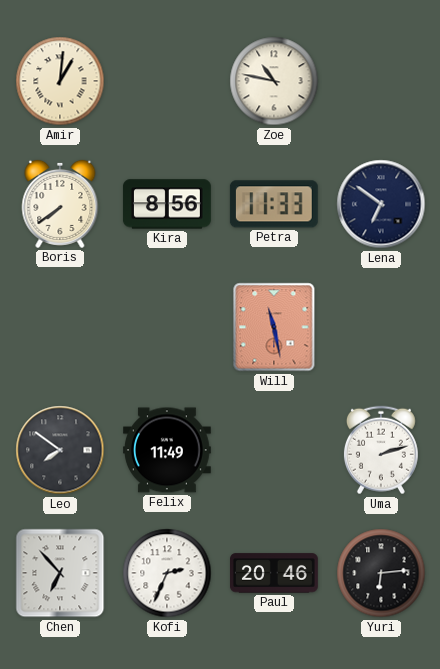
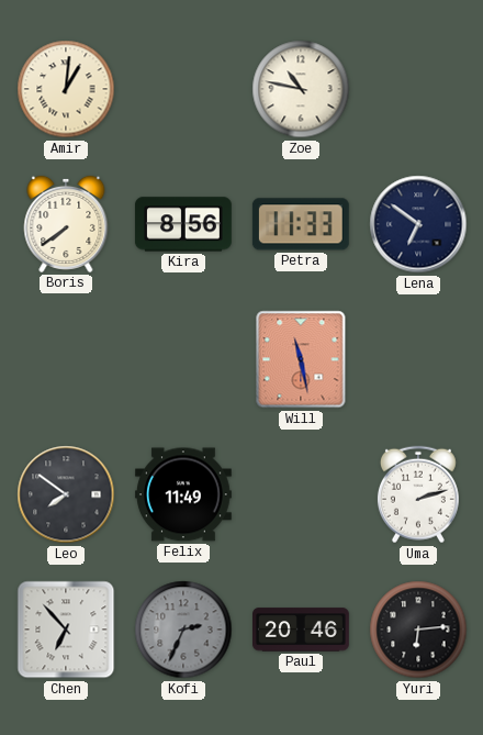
Kofi dial: white -> grey (183, 630)
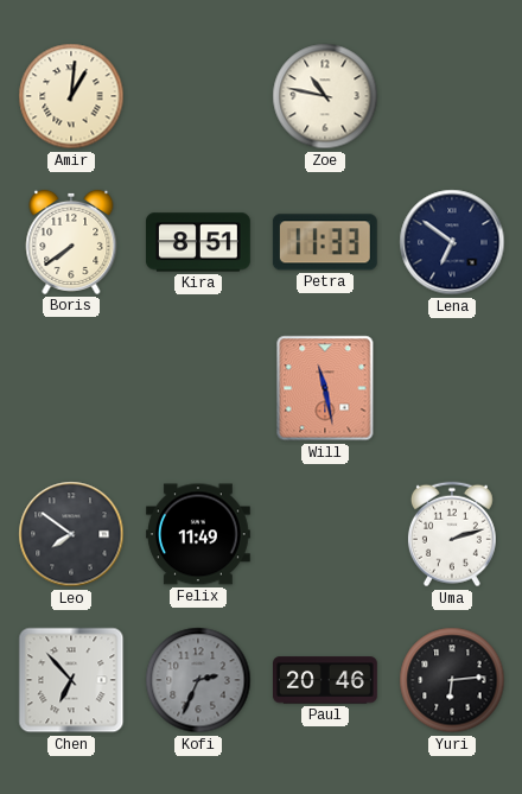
Kira: 8:56 -> 8:51 (198, 242)
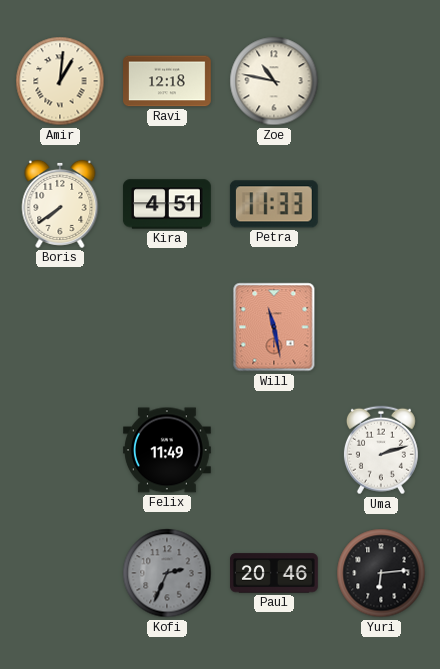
Ravi: none -> 12:18 (168, 81)
Kira: 8:51 -> 4:51 (167, 204)
Lena: 6:51 -> none (452, 242)
Leo: 7:51 -> none (71, 534)
Chen: 6:53 -> none (71, 680)
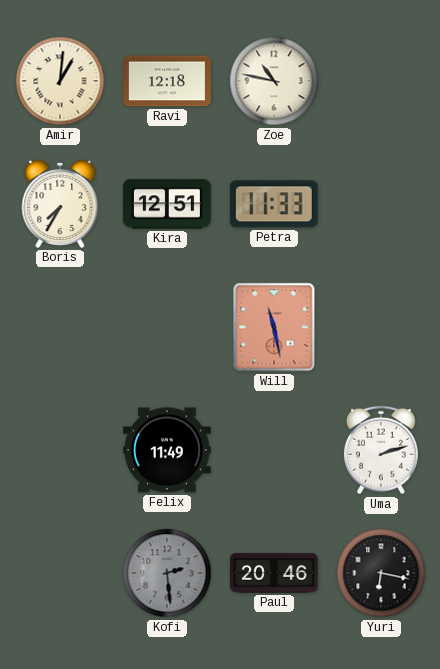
Boris: 7:39 -> 7:35 (60, 204)
Kira: 4:51 -> 12:51 (167, 204)
Kofi: 2:34 -> 2:29 (167, 573)
Yuri: 6:14 -> 6:17 (381, 573)
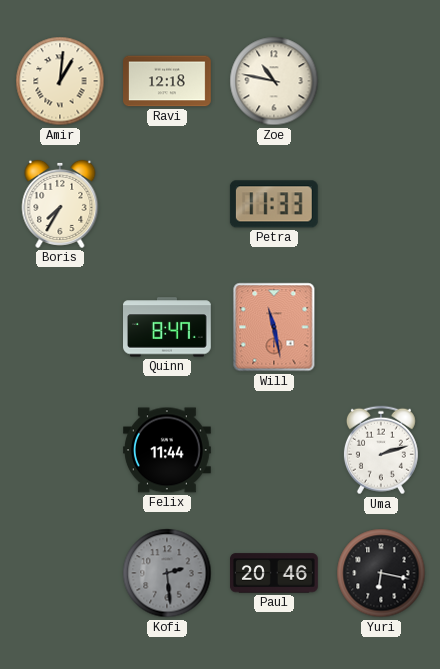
Kira: 12:51 -> none (167, 204)
Quinn: none -> 8:47 (168, 327)
Felix: 11:49 -> 11:44 (168, 450)
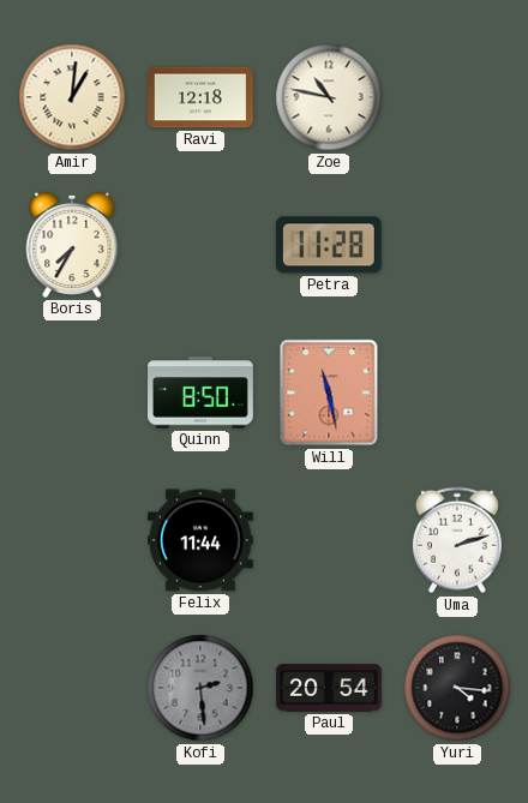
Petra: 11:33 -> 11:28 (329, 245)
Quinn: 8:47 -> 8:50 (202, 392)
Paul: 20:46 -> 20:54 (330, 688)
Yuri: 6:17 -> 4:16 (457, 688)
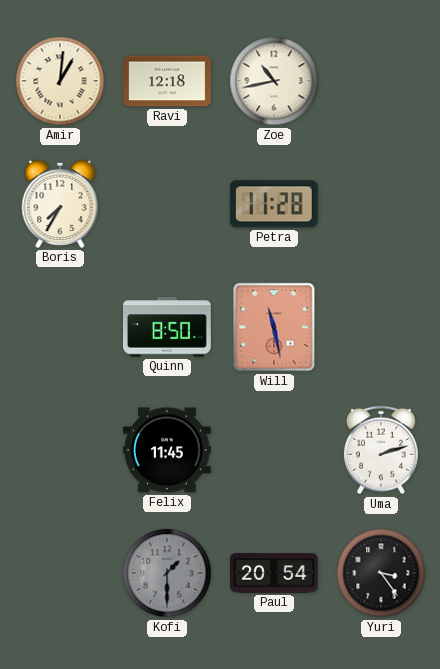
Zoe: 10:47 -> 10:43 (274, 81)
Felix: 11:44 -> 11:45 (168, 450)
Kofi: 2:29 -> 1:30 (167, 573)
Yuri: 4:16 -> 3:24 (381, 573)
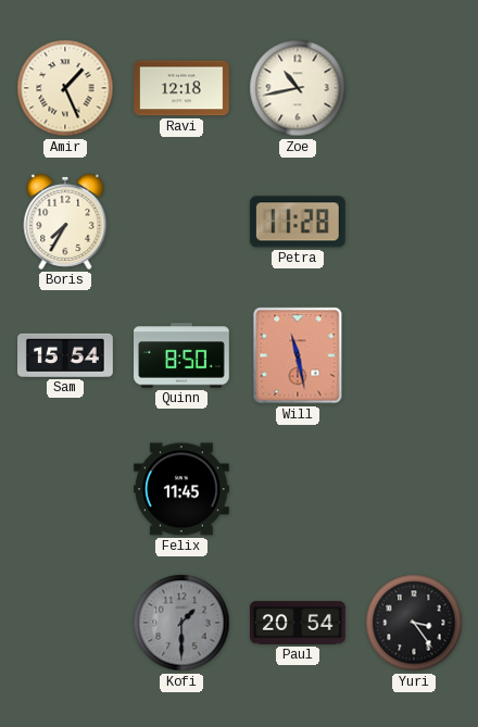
Amir: 1:01 -> 1:26 (65, 88)
Sam: none -> 15:54 (66, 355)
Uma: 2:12 -> none (381, 450)
